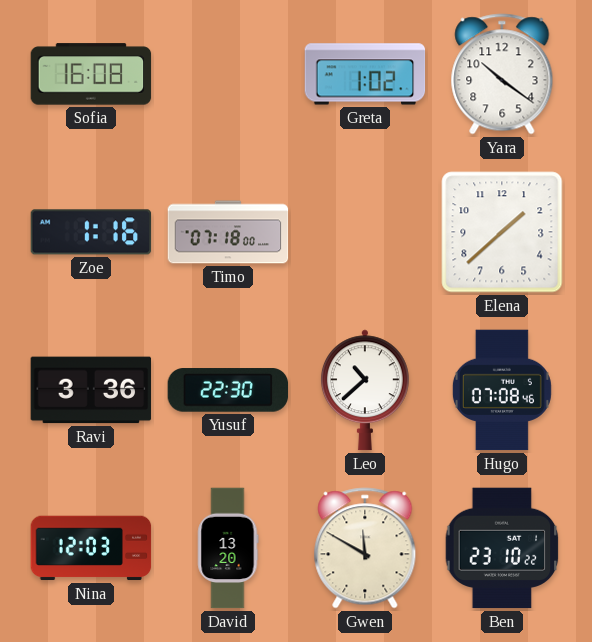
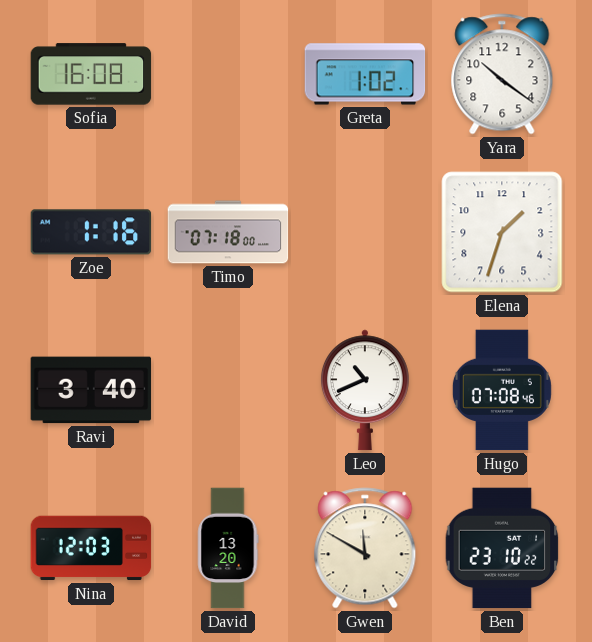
Elena: 1:38 -> 1:33 (502, 232)
Ravi: 3:36 -> 3:40 (91, 390)
Yusuf: 22:30 -> none (228, 390)
Leo: 10:38 -> 10:41 (365, 390)
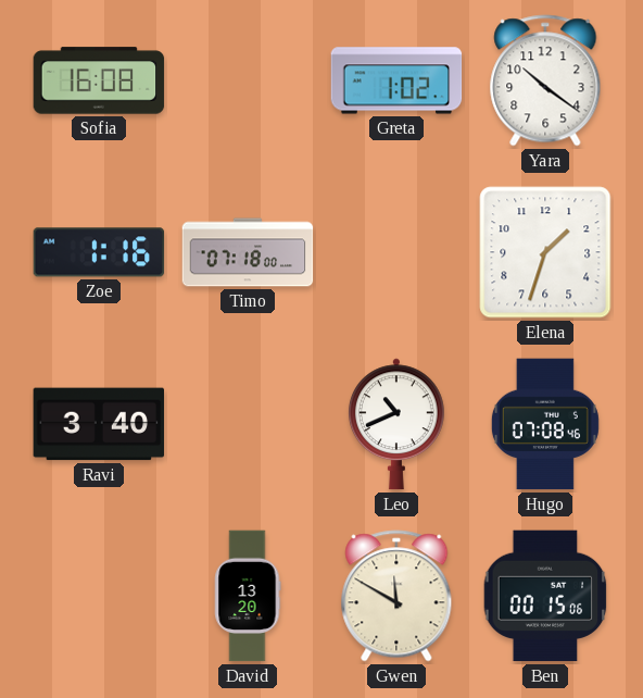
Nina: 12:03 -> none (91, 548)
Ben: 23:10 -> 00:15 (545, 596)
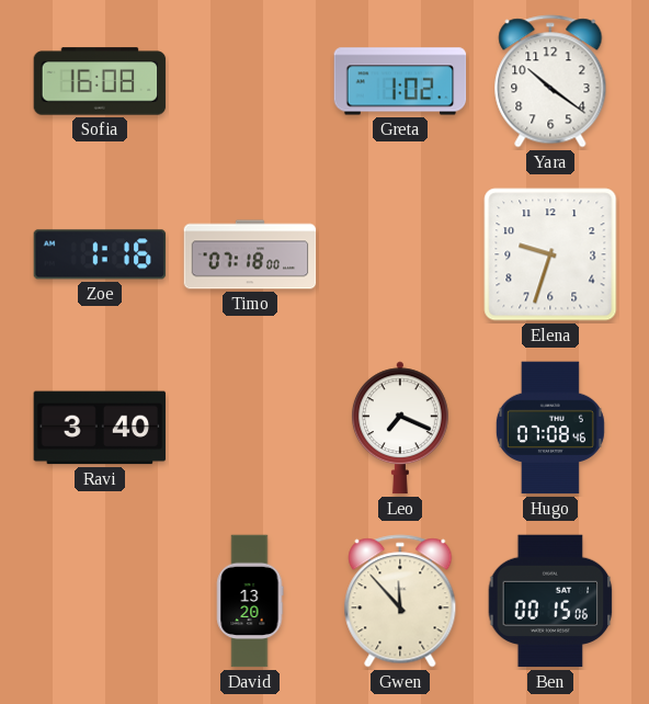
Elena: 1:33 -> 9:33 (550, 254)
Leo: 10:41 -> 7:19 (400, 428)
Gwen: 11:50 -> 11:53 (400, 601)
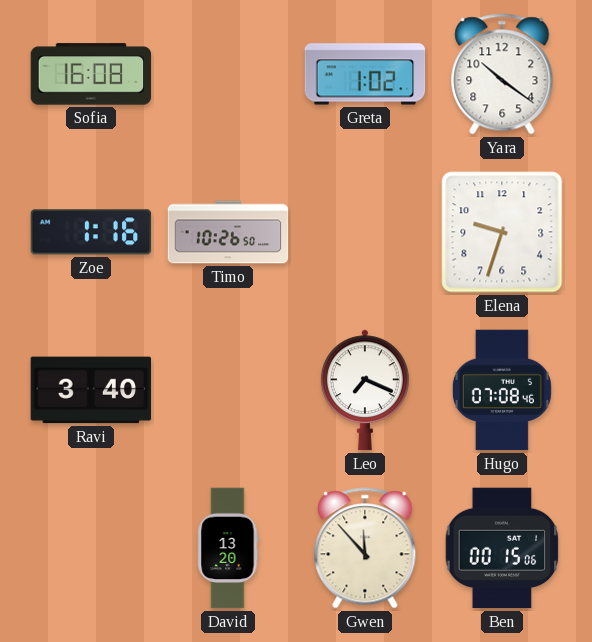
Timo: 07:18 -> 10:26 (228, 232)
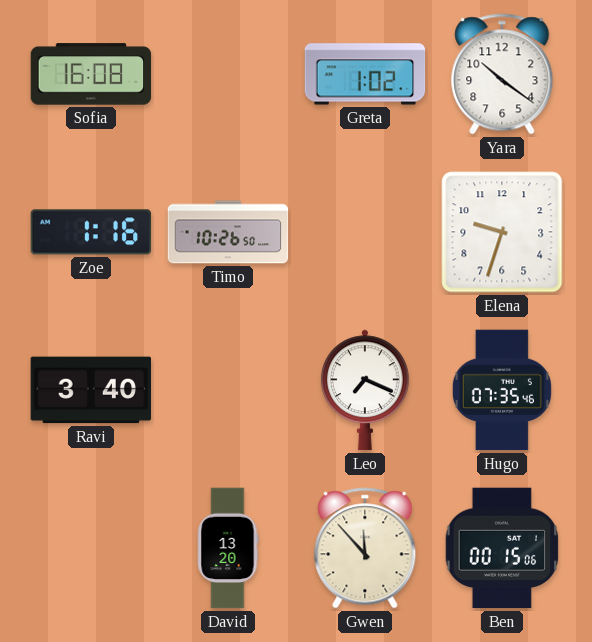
Hugo: 07:08 -> 07:35 (502, 390)
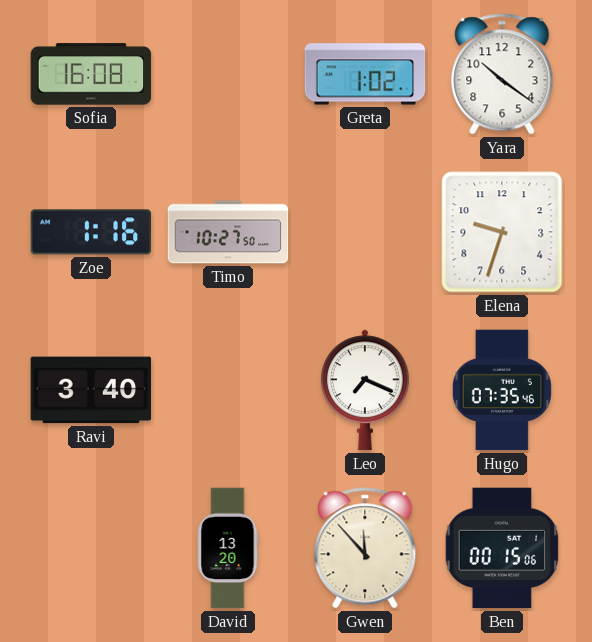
Timo: 10:26 -> 10:27 (228, 232)
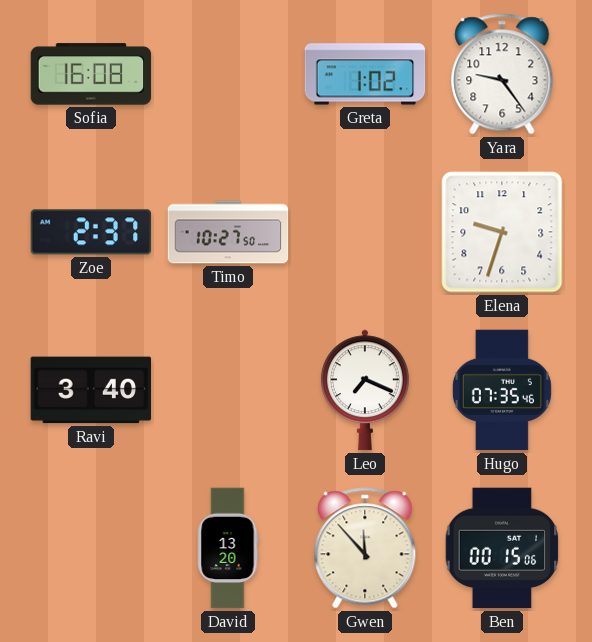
Yara: 10:21 -> 9:24 (502, 74)
Zoe: 1:16 -> 2:37 (91, 232)
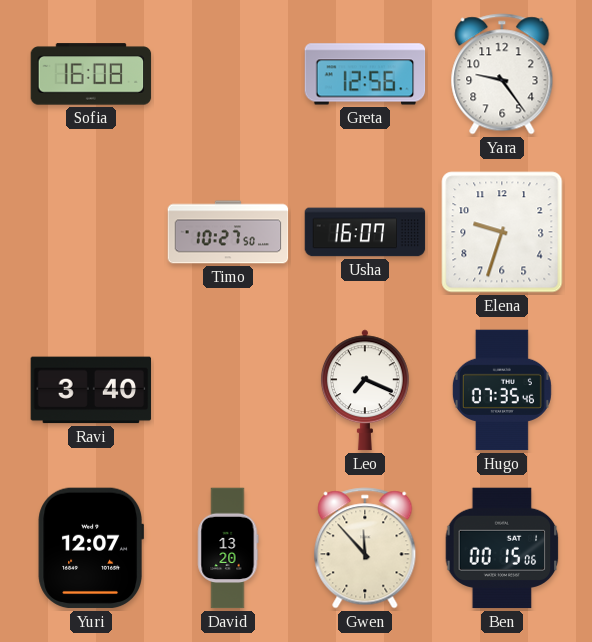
Greta: 1:02 -> 12:56 (365, 74)
Zoe: 2:37 -> none (91, 232)
Usha: none -> 16:07 (365, 232)
Yuri: none -> 12:07 (90, 548)
